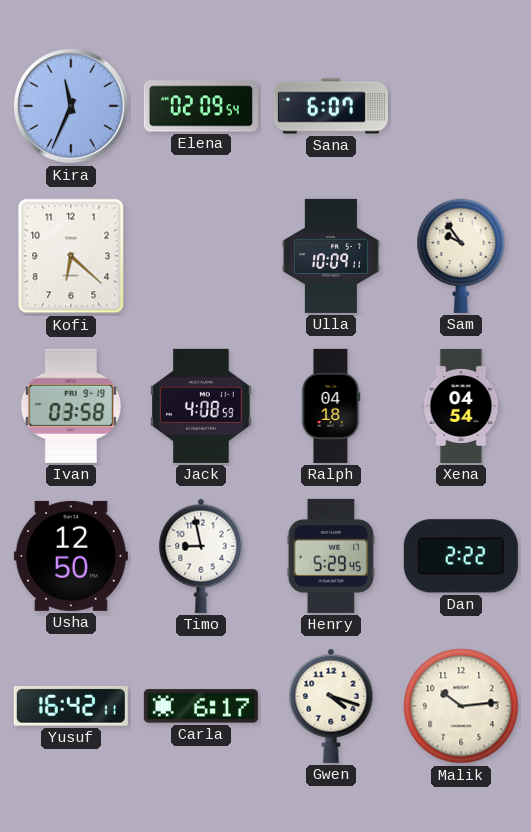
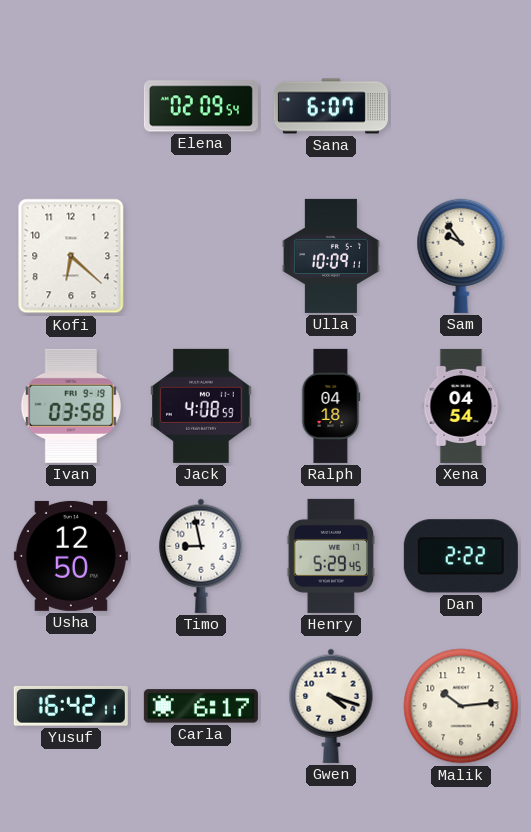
Kira: 11:34 -> none (71, 106)
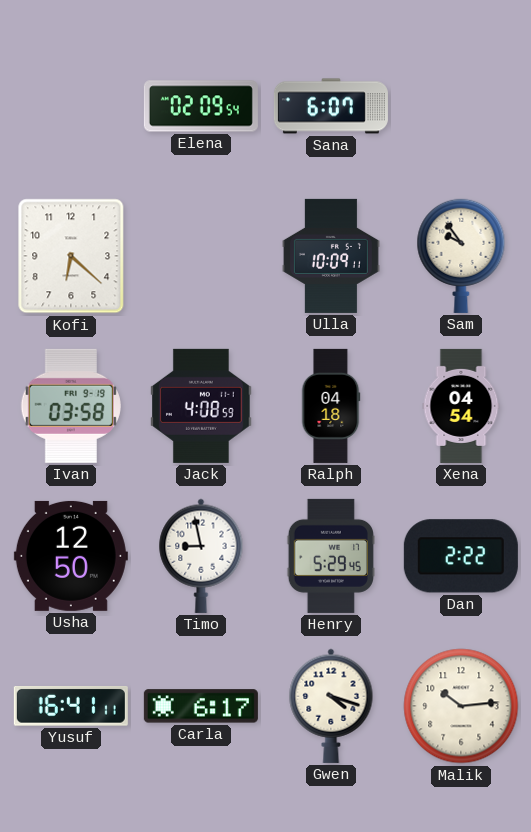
Yusuf: 16:42 -> 16:41 (71, 707)
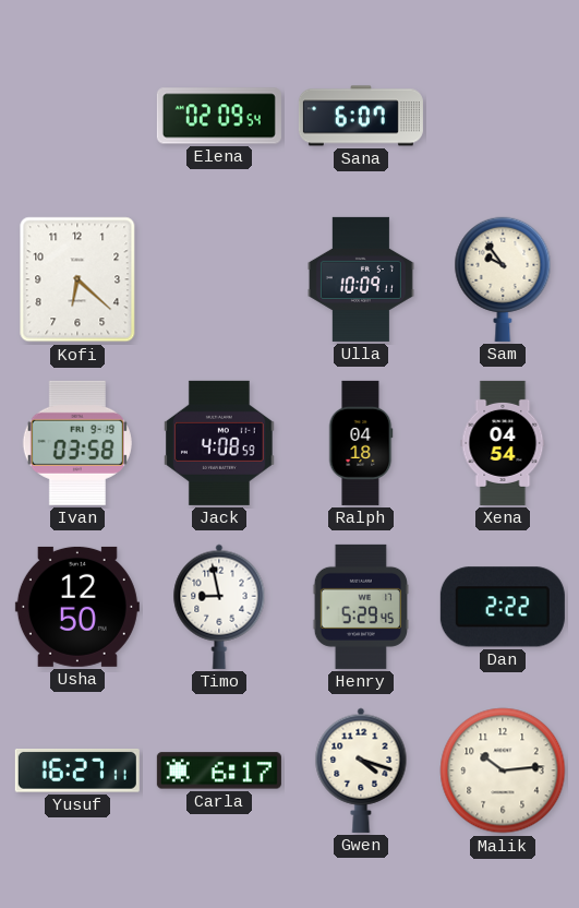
Yusuf: 16:41 -> 16:27 (77, 772)
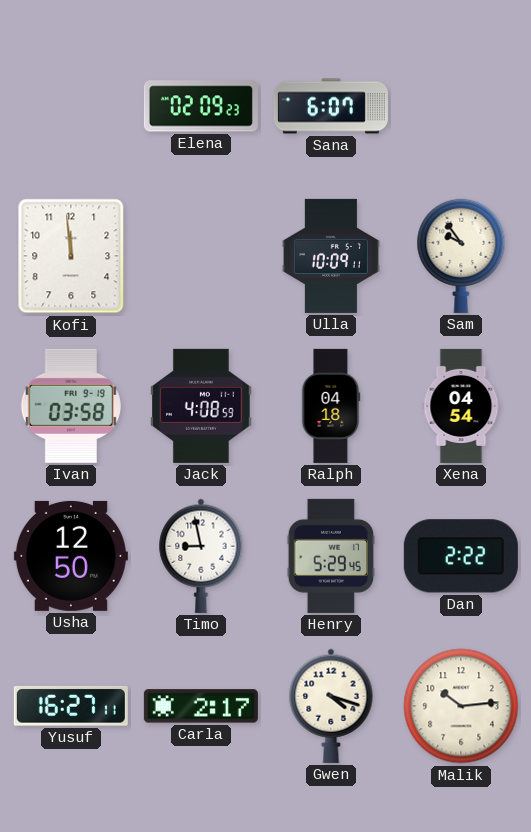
Elena: 02:09:54 -> 02:09:23 (201, 106)
Kofi: 6:22 -> 11:59 (71, 256)
Carla: 6:17 -> 2:17 (201, 706)
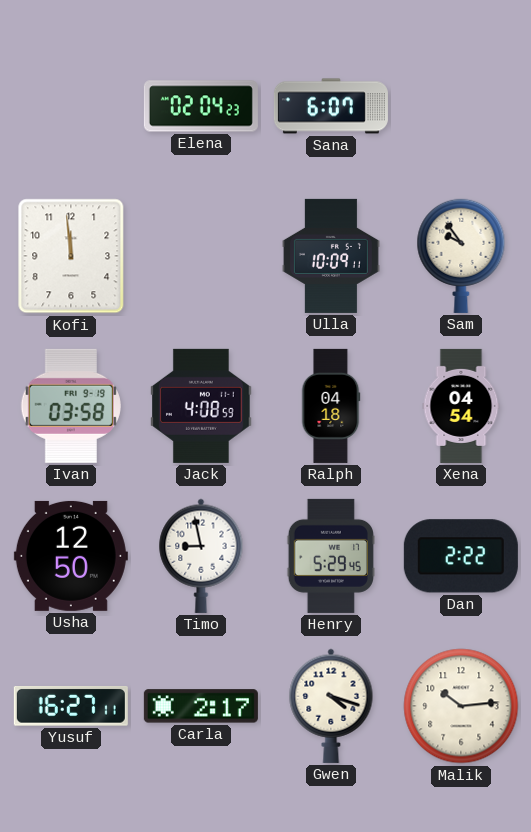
Elena: 02:09 -> 02:04 (201, 106)
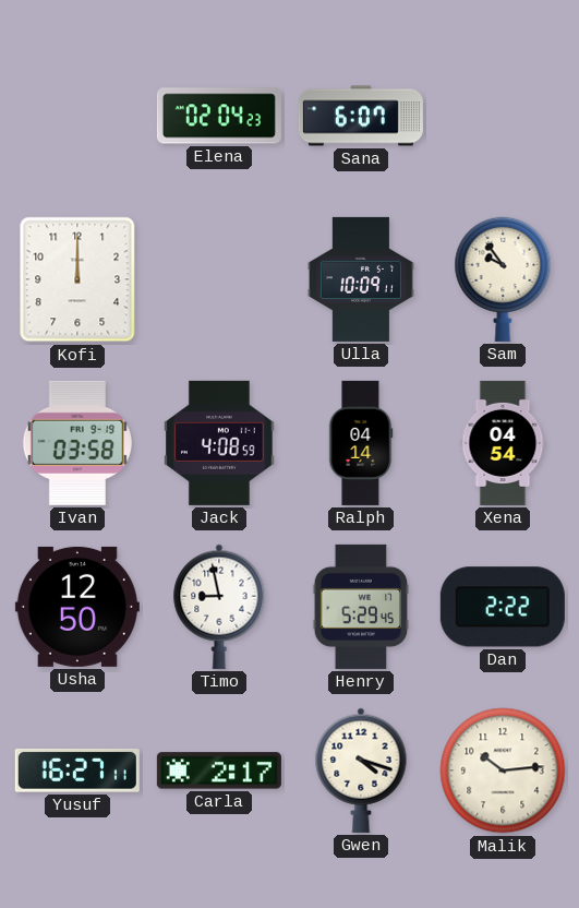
Kofi: 11:59 -> 12:00 (77, 279)
Ralph: 04:18 -> 04:14 (361, 443)
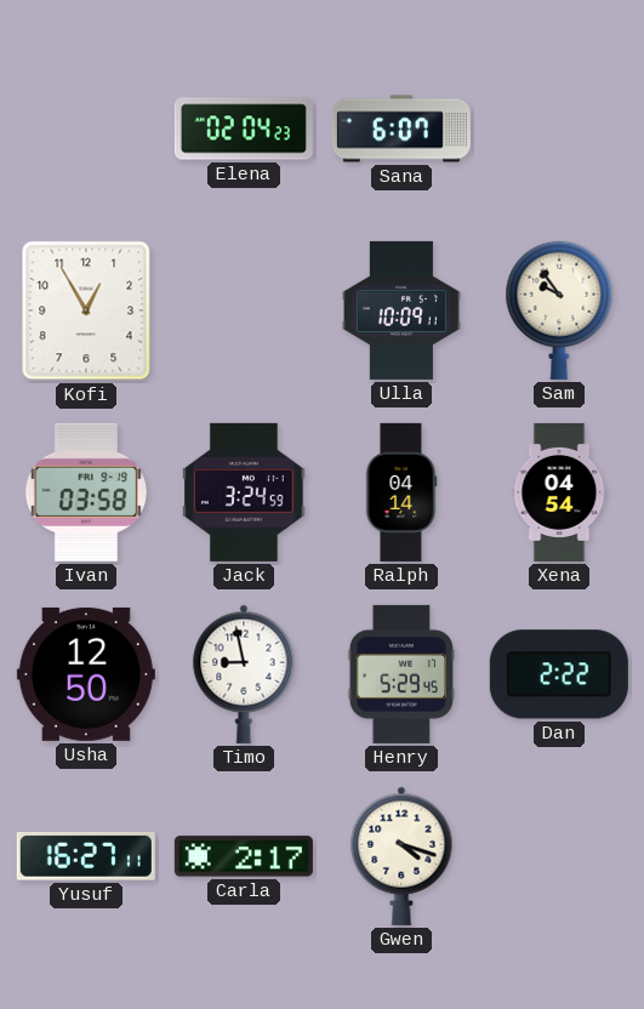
Kofi: 12:00 -> 12:55 (86, 310)
Jack: 4:08 -> 3:24 (244, 492)
Malik: 10:14 -> none (503, 770)
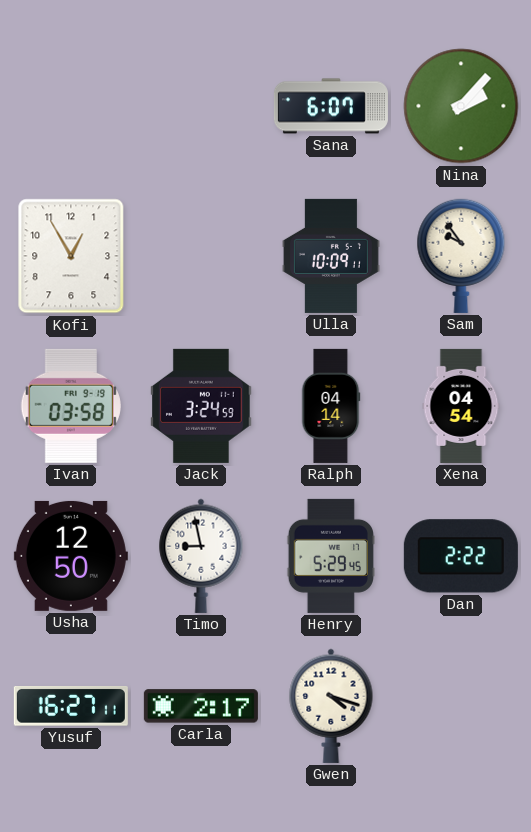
Elena: 02:04 -> none (244, 129)
Nina: none -> 2:07 (461, 106)
